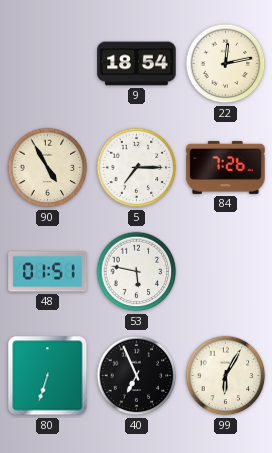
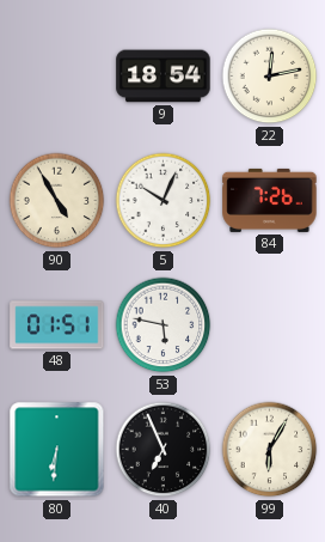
5: 7:15 -> 10:04 (164, 201)
80: 6:33 -> 6:31 (57, 450)
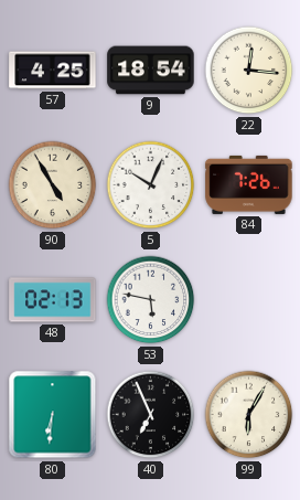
57: none -> 4:25 (53, 71)
22: 12:13 -> 12:16 (249, 71)
48: 01:51 -> 02:13 (53, 300)
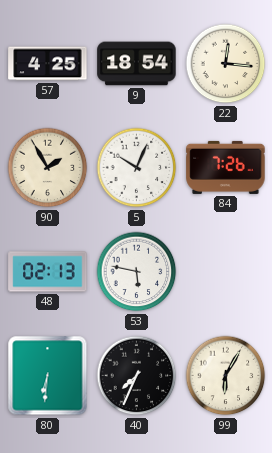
90: 4:55 -> 1:55 (48, 168)
40: 6:56 -> 7:34 (137, 376)
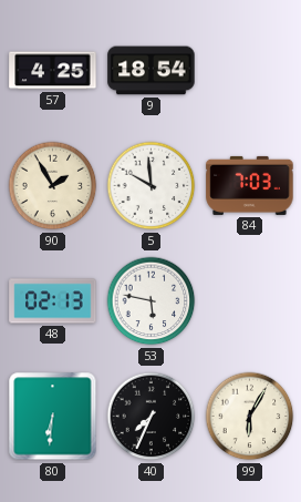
22: 12:16 -> none (226, 64)
5: 10:04 -> 9:59 (152, 186)
84: 7:26 -> 7:03 (250, 185)
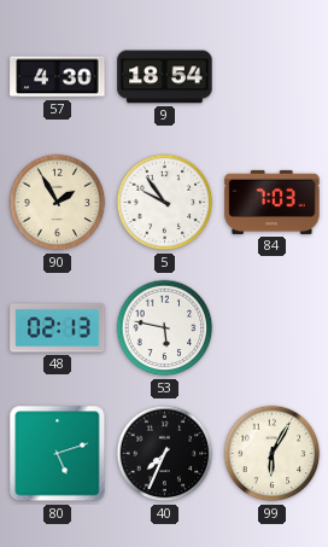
57: 4:25 -> 4:30 (58, 77)
5: 9:59 -> 9:54 (165, 203)
80: 6:31 -> 5:12 (58, 454)
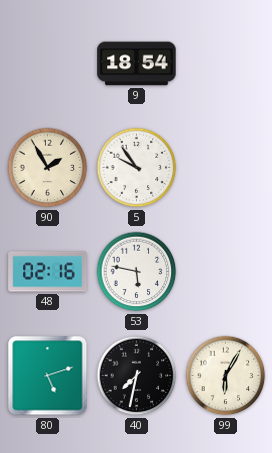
57: 4:30 -> none (58, 77)
84: 7:03 -> none (273, 202)
48: 02:13 -> 02:16 (48, 272)
40: 7:34 -> 7:32 (137, 376)
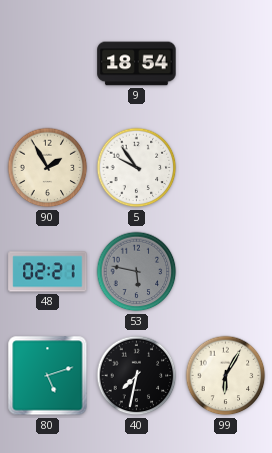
48: 02:16 -> 02:21 (48, 272)
53 dial: white -> grey (137, 272)
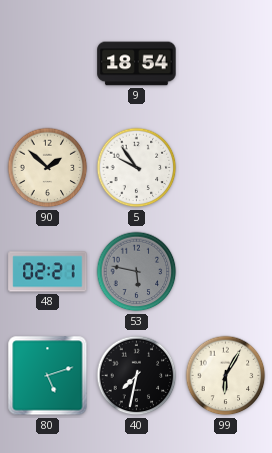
90: 1:55 -> 1:52 (48, 168)
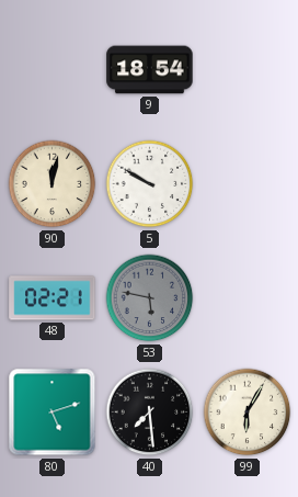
90: 1:52 -> 12:02 (53, 184)
5: 9:54 -> 9:50 (150, 184)
40: 7:32 -> 7:29 (150, 413)
